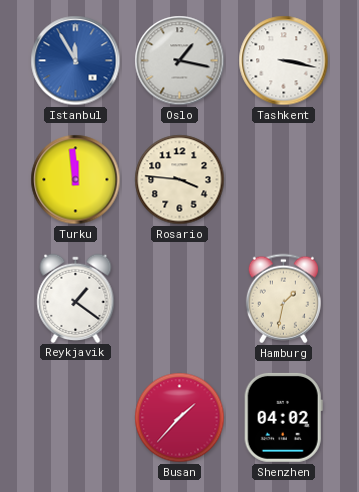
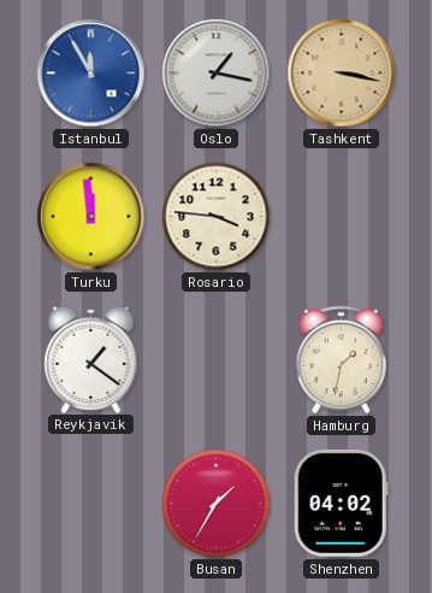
Tashkent dial: white -> champagne (342, 74)
Busan: 1:37 -> 1:35 (217, 504)
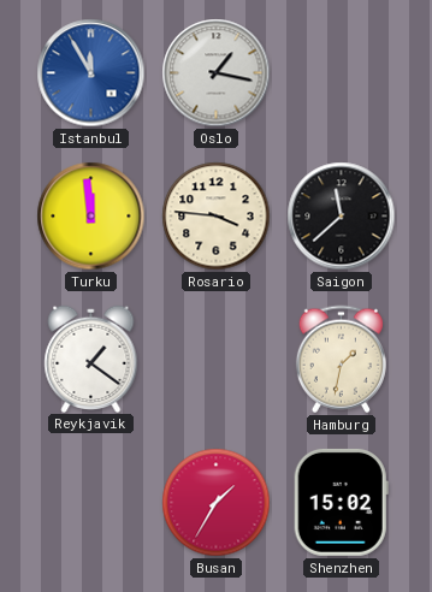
Tashkent: 3:17 -> none (342, 74)
Saigon: none -> 11:38 (342, 217)
Shenzhen: 04:02 -> 15:02 (341, 502)
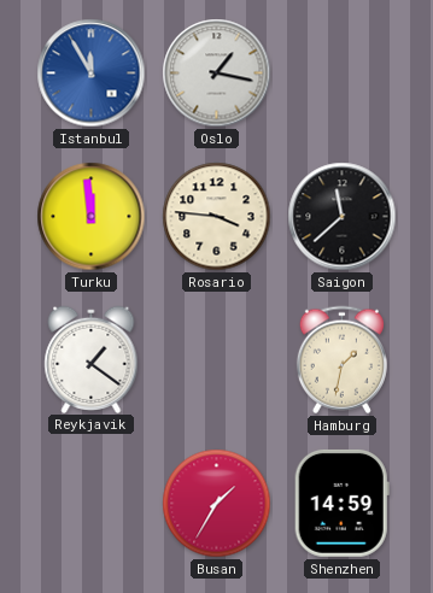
Shenzhen: 15:02 -> 14:59 (341, 503)
